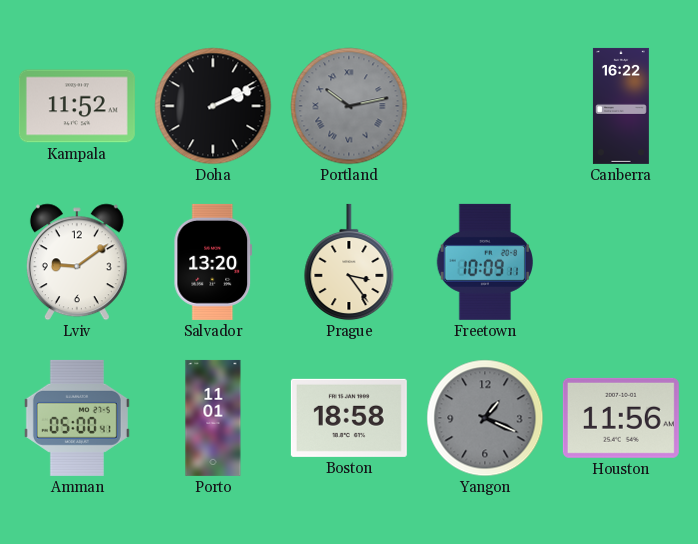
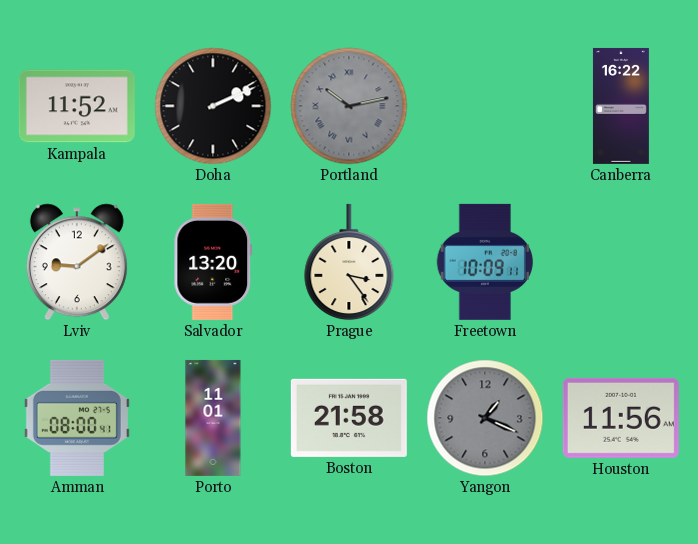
Amman: 05:00 -> 08:00 (77, 418)
Boston: 18:58 -> 21:58 (349, 418)
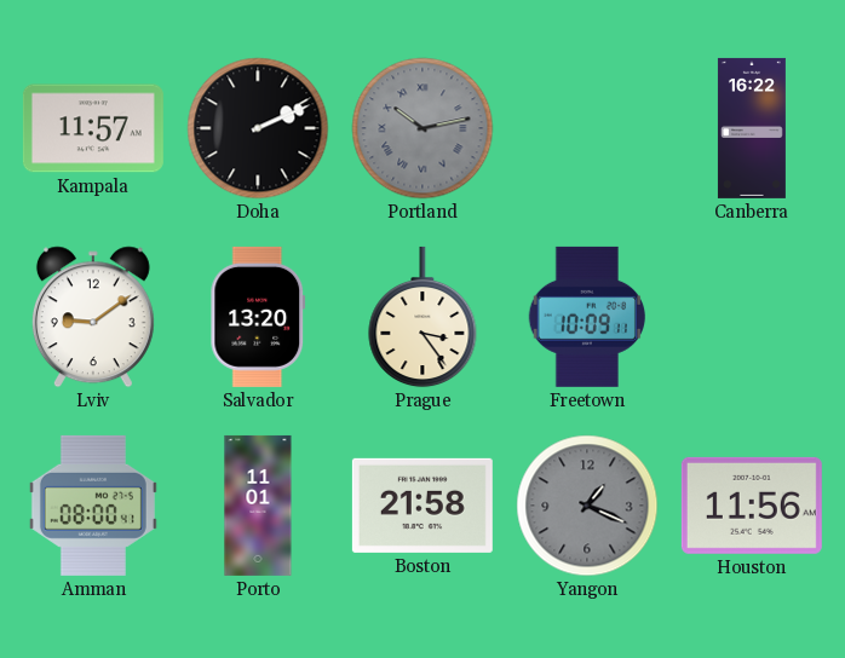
Kampala: 11:52 -> 11:57 (93, 128)
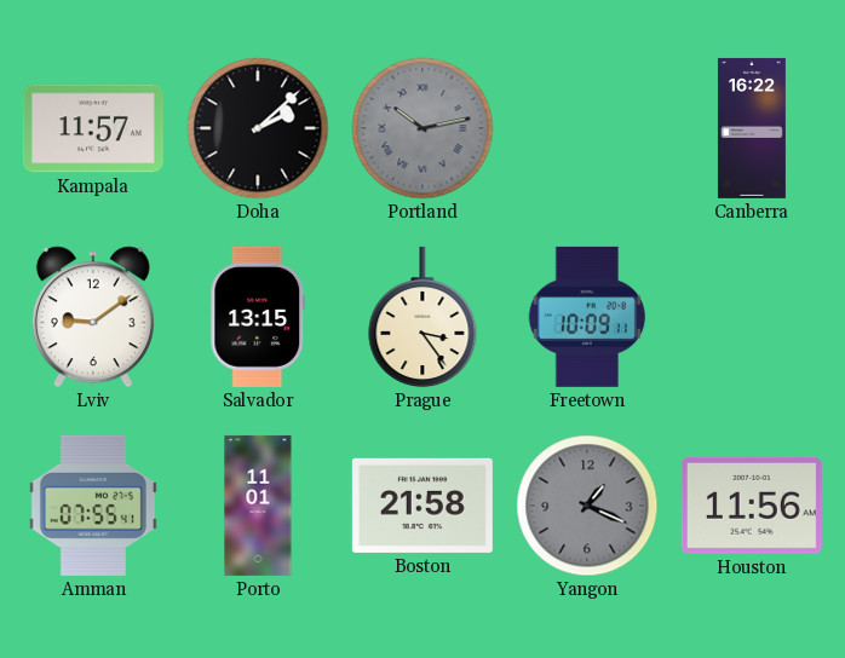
Doha: 2:11 -> 2:08 (258, 128)
Salvador: 13:20 -> 13:15 (258, 317)
Amman: 08:00 -> 07:55 (93, 506)
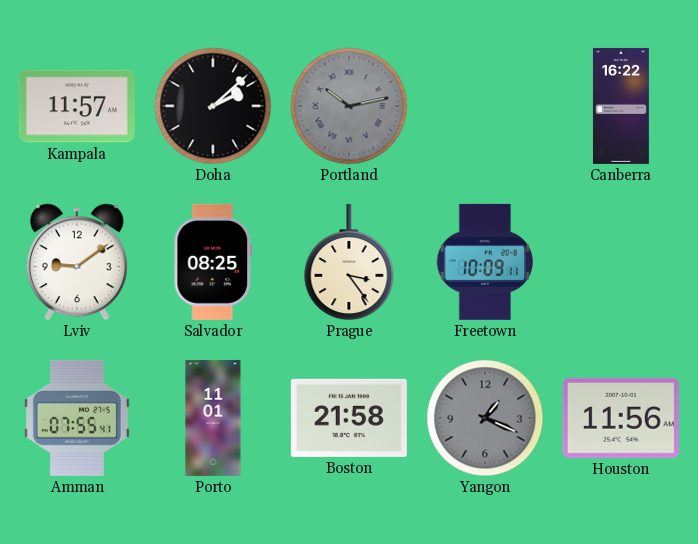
Salvador: 13:15 -> 08:25 (213, 262)
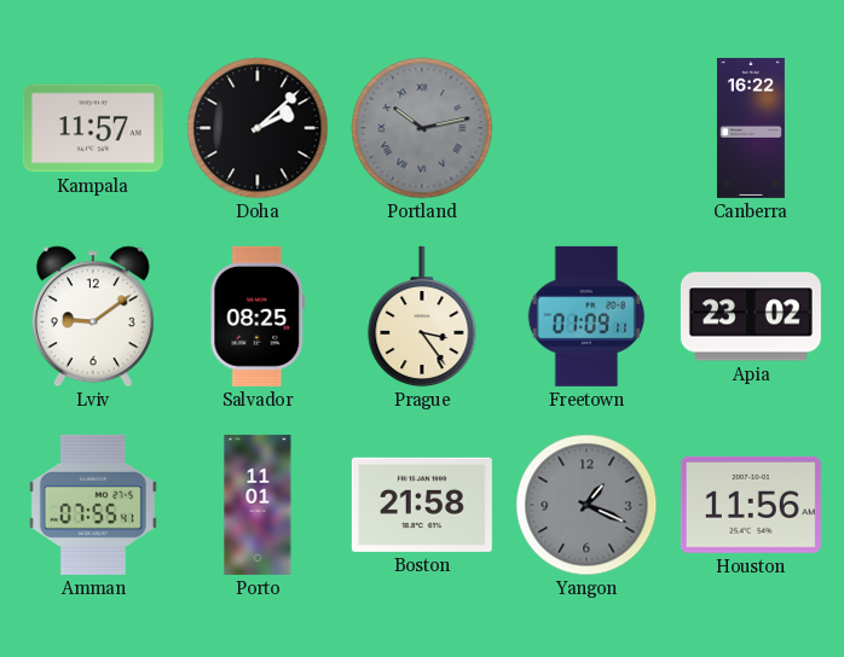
Freetown: 10:09 -> 01:09 (586, 316)
Apia: none -> 23:02 (751, 316)
